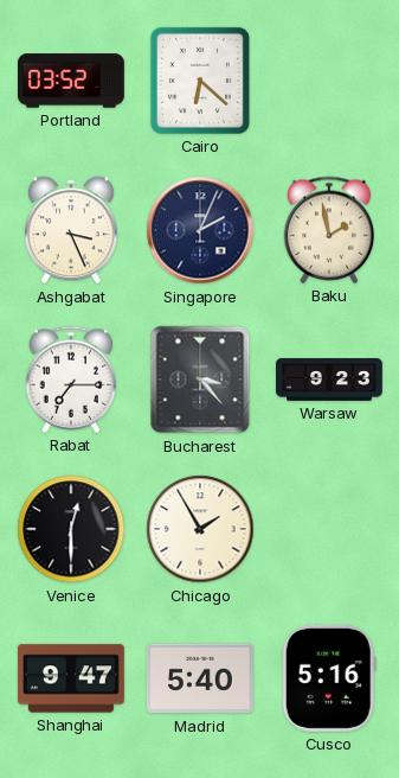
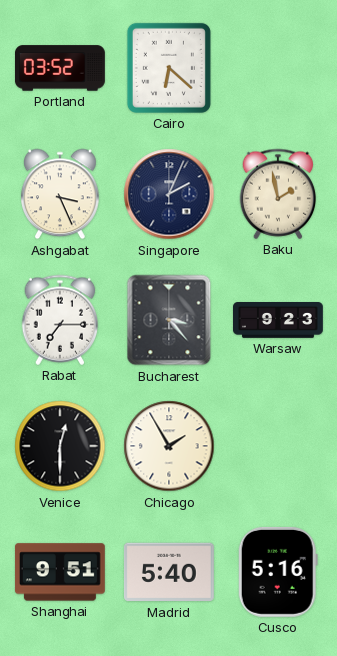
Shanghai: 9:47 -> 9:51 (60, 572)
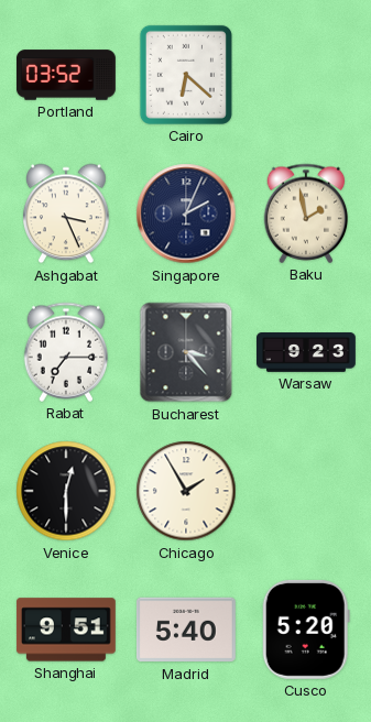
Cusco: 5:16 -> 5:20 (306, 630)
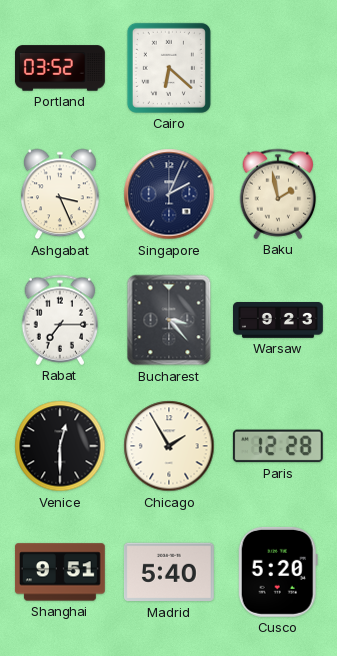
Paris: none -> 12:28 (278, 446)
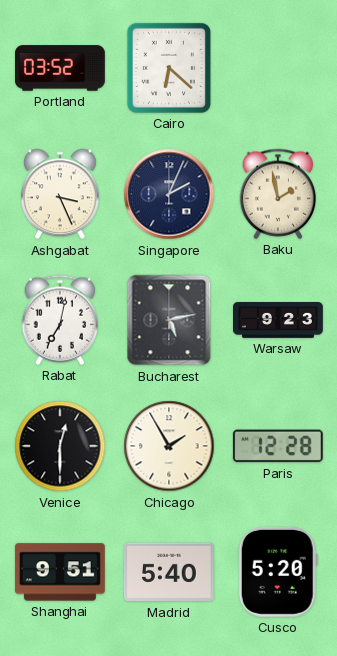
Rabat: 7:15 -> 7:02 (60, 320)
Bucharest: 3:23 -> 5:13 (169, 320)
